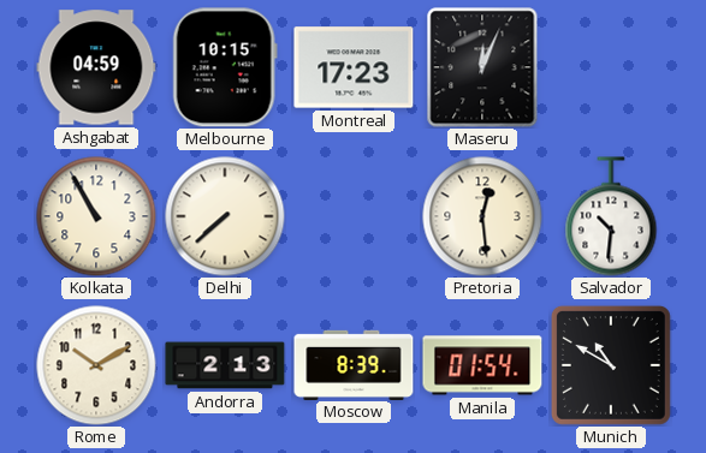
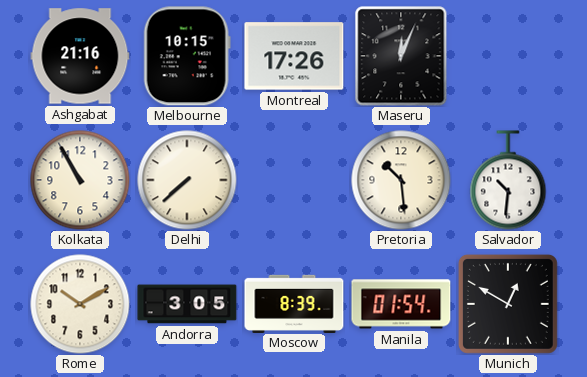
Ashgabat: 04:59 -> 21:16 (80, 56)
Montreal: 17:23 -> 17:26 (294, 56)
Pretoria: 12:29 -> 10:29 (401, 180)
Andorra: 2:13 -> 3:05 (187, 304)
Munich: 10:50 -> 12:50 (508, 304)
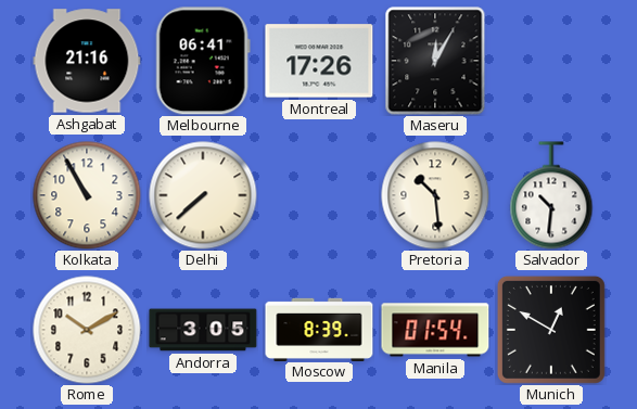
Melbourne: 10:15 -> 06:41 (203, 61)
Maseru: 12:04 -> 12:05 (435, 61)
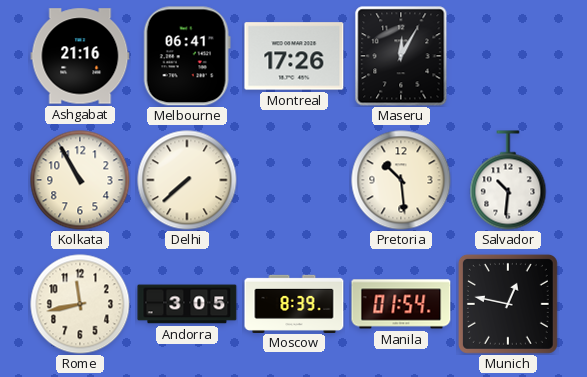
Rome: 10:10 -> 11:43 (80, 304)
Munich: 12:50 -> 12:47 (508, 304)
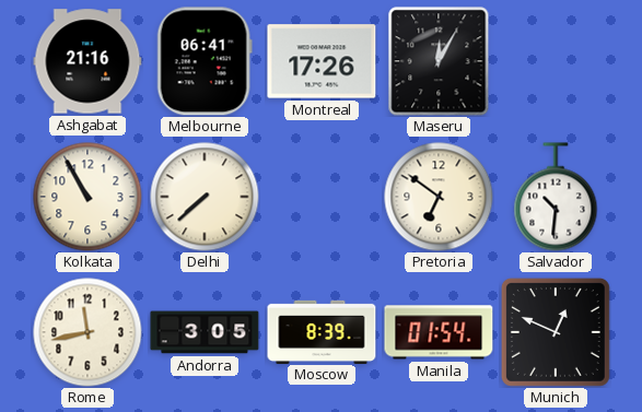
Pretoria: 10:29 -> 6:51 (439, 197)
Munich: 12:47 -> 12:49 (556, 332)
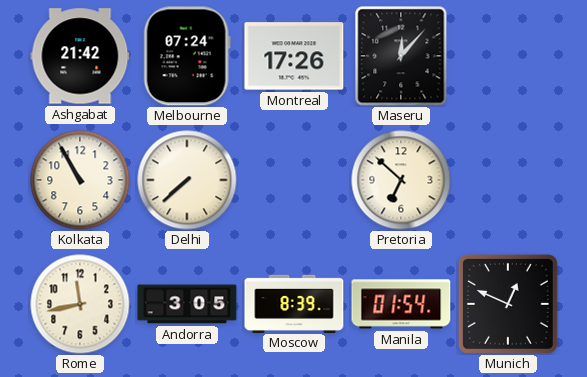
Ashgabat: 21:16 -> 21:42 (80, 56)
Melbourne: 06:41 -> 07:24 (187, 56)
Maseru: 12:05 -> 12:07 (401, 56)
Pretoria: 6:51 -> 6:52 (401, 180)
Salvador: 10:31 -> none (556, 197)
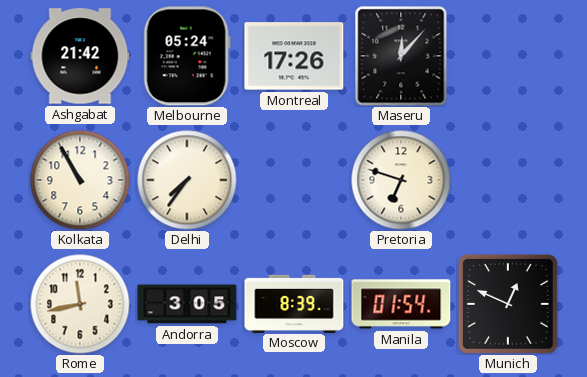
Melbourne: 07:24 -> 05:24 (187, 56)
Delhi: 7:38 -> 7:36 (187, 180)
Pretoria: 6:52 -> 6:48 (401, 180)
